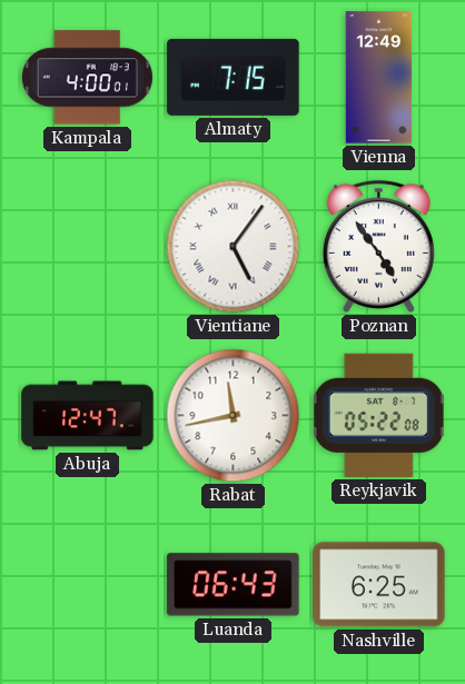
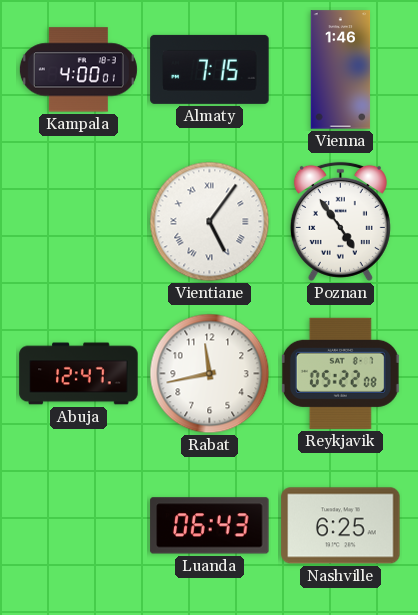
Vienna: 12:49 -> 1:46 (341, 70)
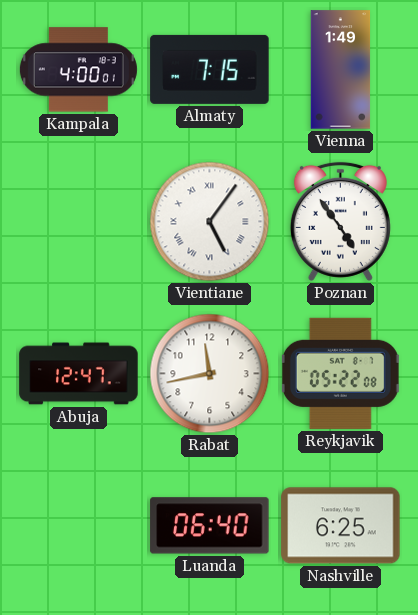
Vienna: 1:46 -> 1:49 (341, 70)
Luanda: 06:43 -> 06:40 (210, 526)
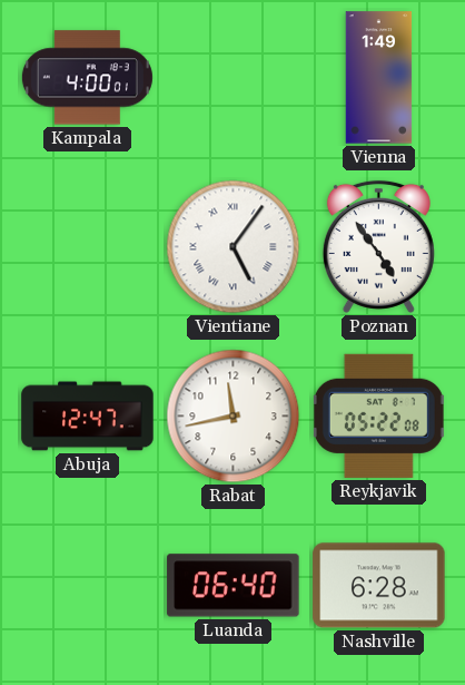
Almaty: 7:15 -> none (210, 69)
Nashville: 6:25 -> 6:28 (379, 586)
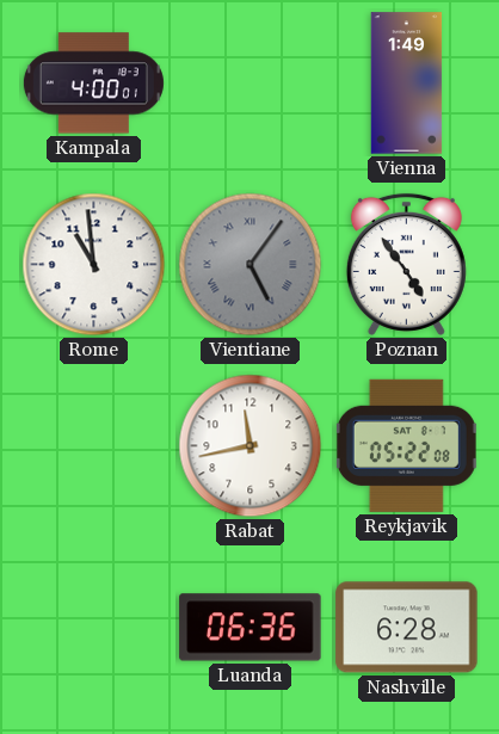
Rome: none -> 10:59 (94, 265)
Vientiane dial: white -> grey (251, 265)
Abuja: 12:47 -> none (88, 417)
Luanda: 06:40 -> 06:36 (251, 628)
